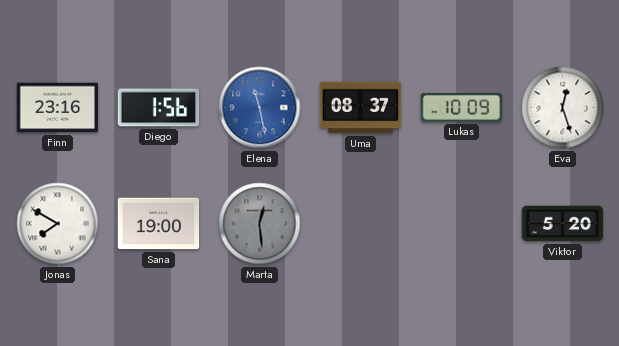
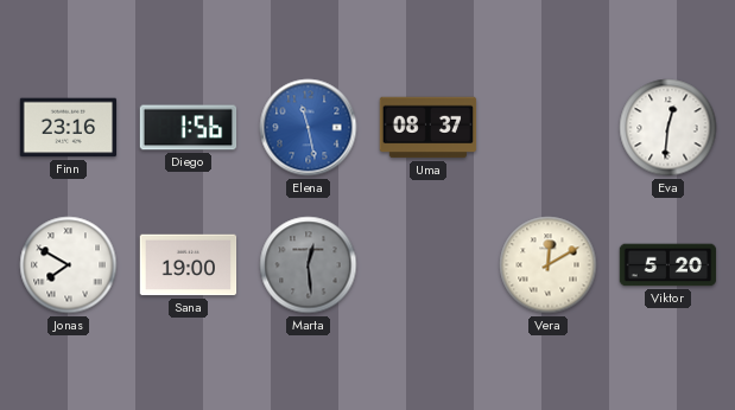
Lukas: 10:09 -> none (462, 107)
Eva: 12:27 -> 12:31 (669, 128)
Vera: none -> 12:10 (549, 265)
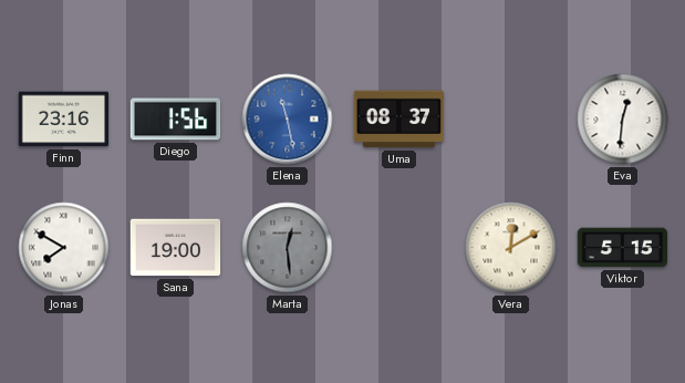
Viktor: 5:20 -> 5:15 (623, 248)
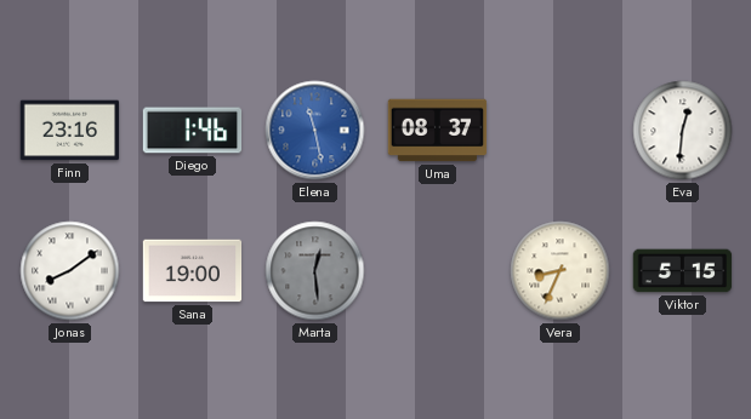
Diego: 1:56 -> 1:46 (193, 131)
Jonas: 7:50 -> 8:09 (70, 271)
Vera: 12:10 -> 8:34 (561, 271)
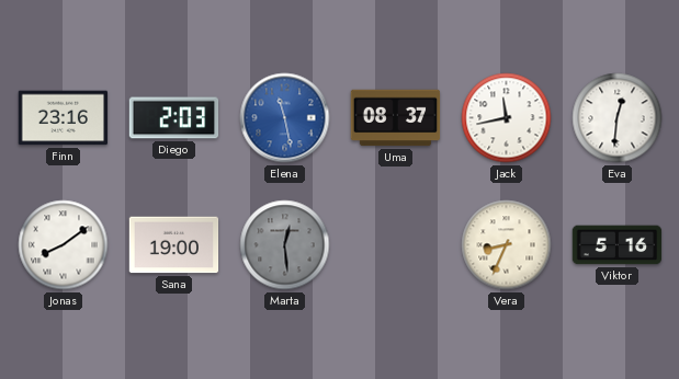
Diego: 1:46 -> 2:03 (174, 118)
Jack: none -> 11:43 (507, 118)
Viktor: 5:15 -> 5:16 (618, 245)
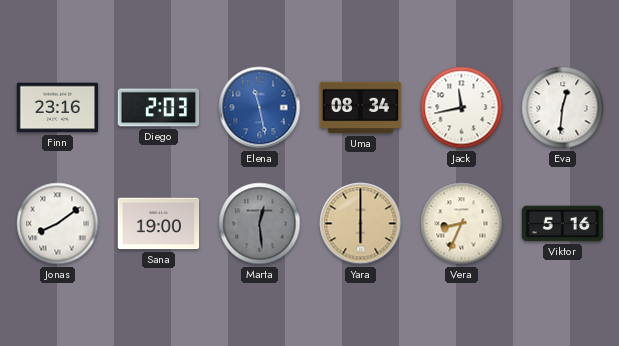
Uma: 08:37 -> 08:34 (361, 108)
Yara: none -> 6:00 (361, 224)
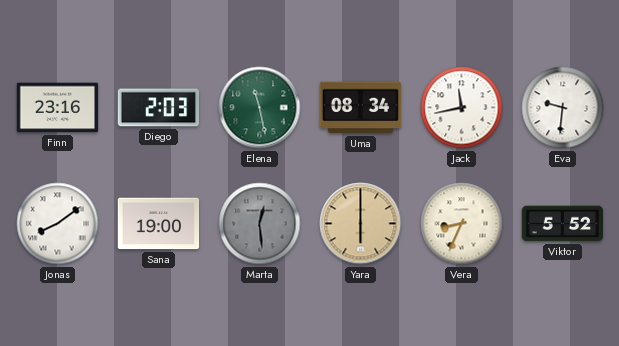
Elena dial: blue -> green (260, 108)
Eva: 12:31 -> 9:31 (563, 108)
Viktor: 5:16 -> 5:52 (563, 224)
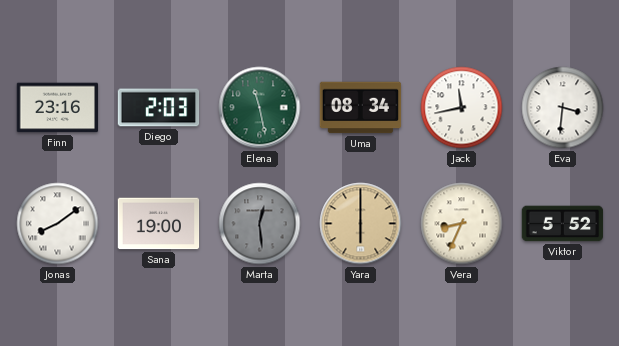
Eva: 9:31 -> 3:31 (563, 108)
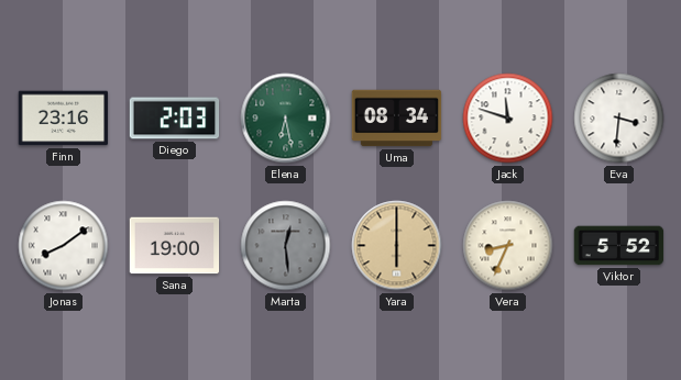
Elena: 11:28 -> 6:28 (286, 119)
Jack: 11:43 -> 11:48 (508, 119)
